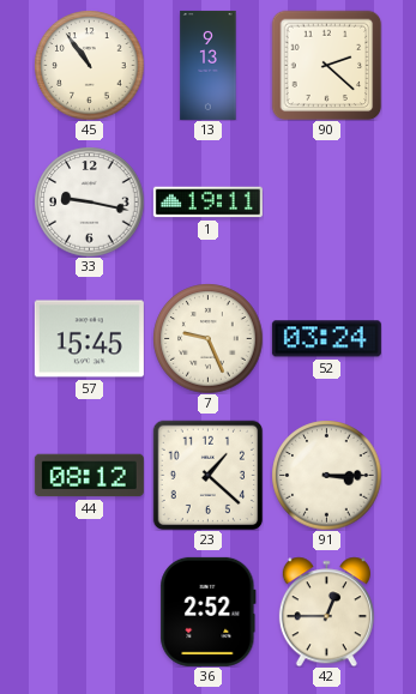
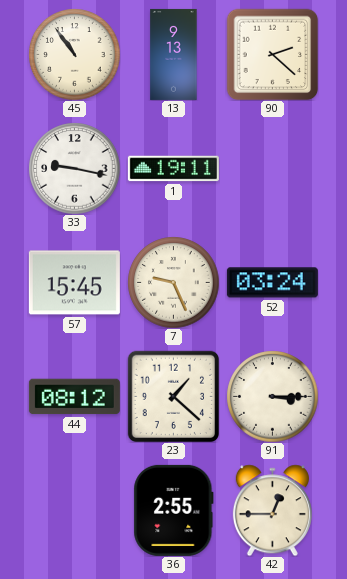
36: 2:52 -> 2:55 (174, 510)
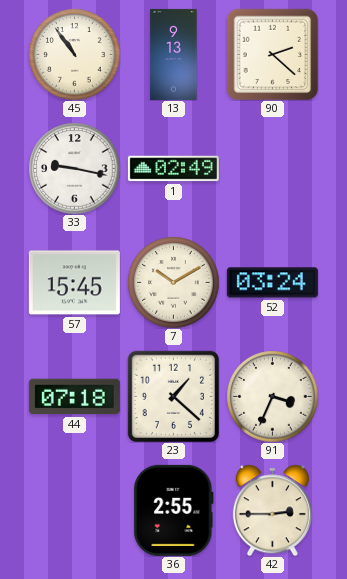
1: 19:11 -> 02:49 (173, 169)
7: 9:26 -> 10:10 (173, 282)
44: 08:12 -> 07:18 (74, 397)
91: 3:15 -> 3:34 (272, 396)
42: 12:45 -> 2:45 (272, 510)
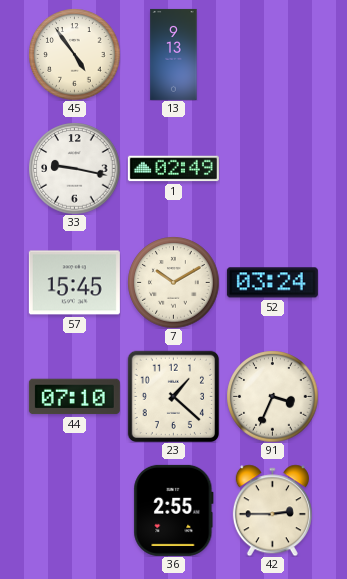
45: 10:54 -> 4:54 (74, 54)
90: 2:22 -> none (272, 54)
44: 07:18 -> 07:10 (74, 397)
